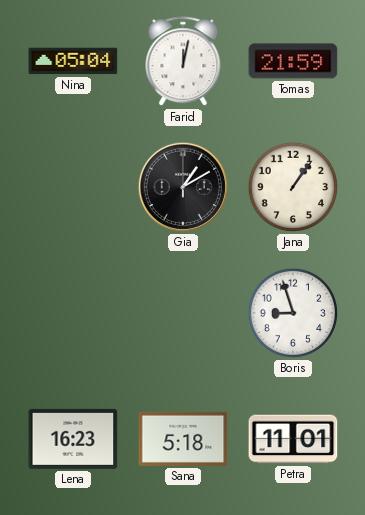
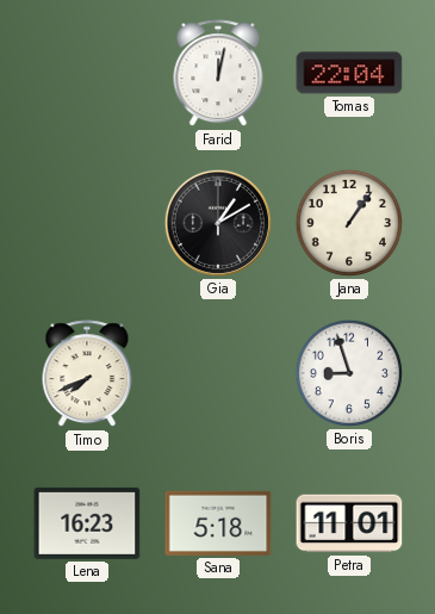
Nina: 05:04 -> none (73, 61)
Tomas: 21:59 -> 22:04 (349, 73)
Timo: none -> 7:41 (87, 374)
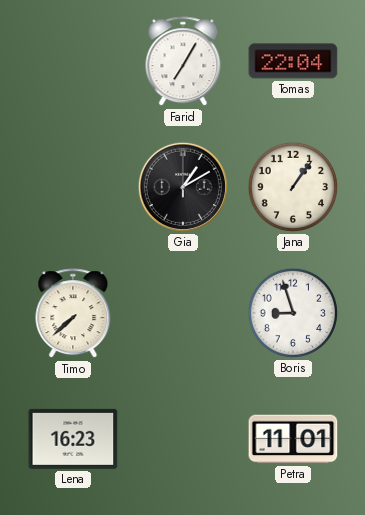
Farid: 12:02 -> 7:05 (183, 62)
Timo: 7:41 -> 7:38 (73, 314)
Sana: 5:18 -> none (218, 523)
